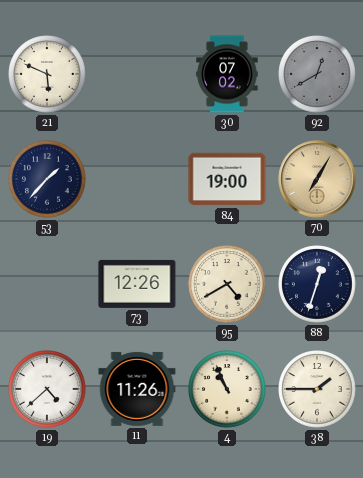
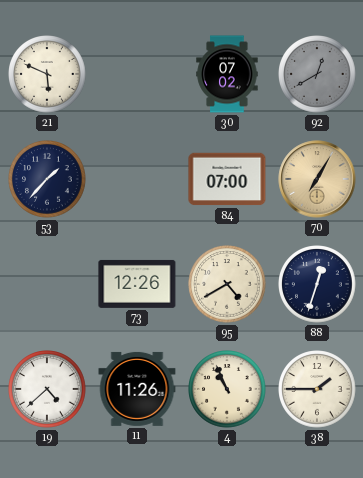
84: 19:00 -> 07:00 (227, 179)
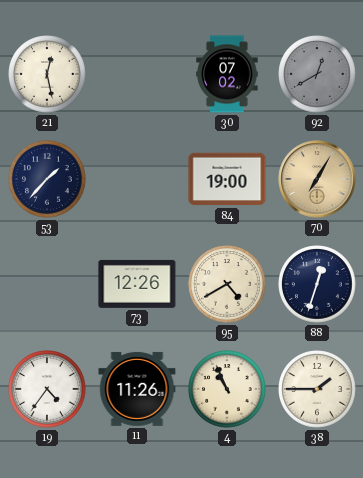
21: 5:49 -> 12:28 (47, 74)
84: 07:00 -> 19:00 (227, 179)
19: 4:38 -> 4:36 (47, 389)
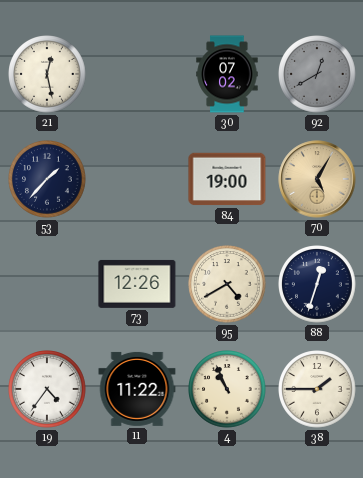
70: 7:05 -> 5:05 (317, 179)
11: 11:26 -> 11:22 (137, 389)
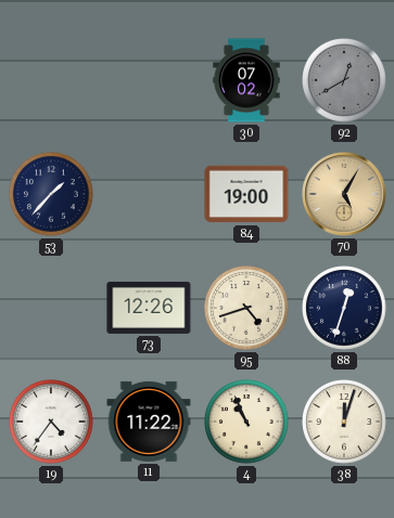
21: 12:28 -> none (47, 74)
95: 4:40 -> 4:42 (246, 308)
38: 1:45 -> 12:03 (344, 422)
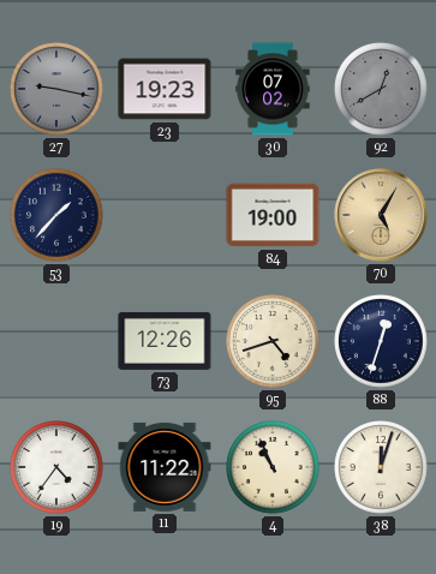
27: none -> 9:17 (56, 89)
23: none -> 19:23 (165, 89)
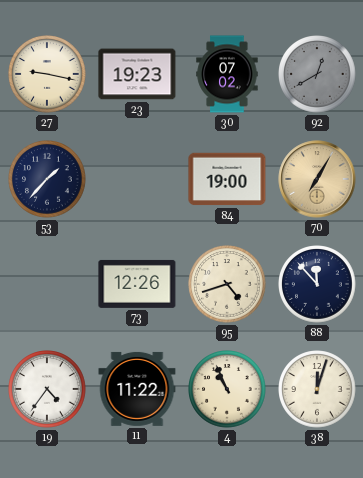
27 dial: grey -> cream (47, 74)
70: 5:05 -> 7:05 (317, 179)
88: 12:33 -> 11:53 (317, 284)
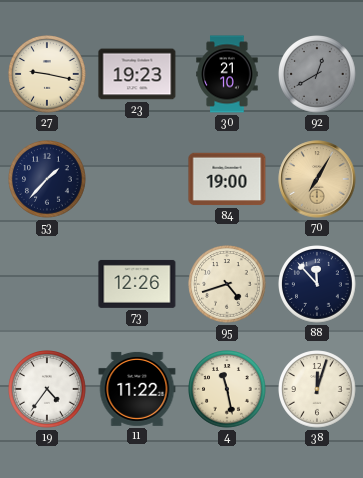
30: 07:02 -> 21:10 (227, 74)
4: 10:56 -> 11:28 (227, 389)
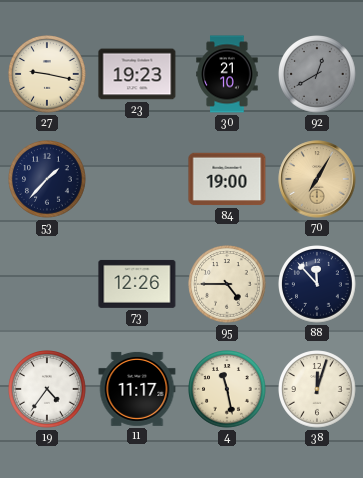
95: 4:42 -> 4:45 (227, 284)
11: 11:22 -> 11:17 (137, 389)
